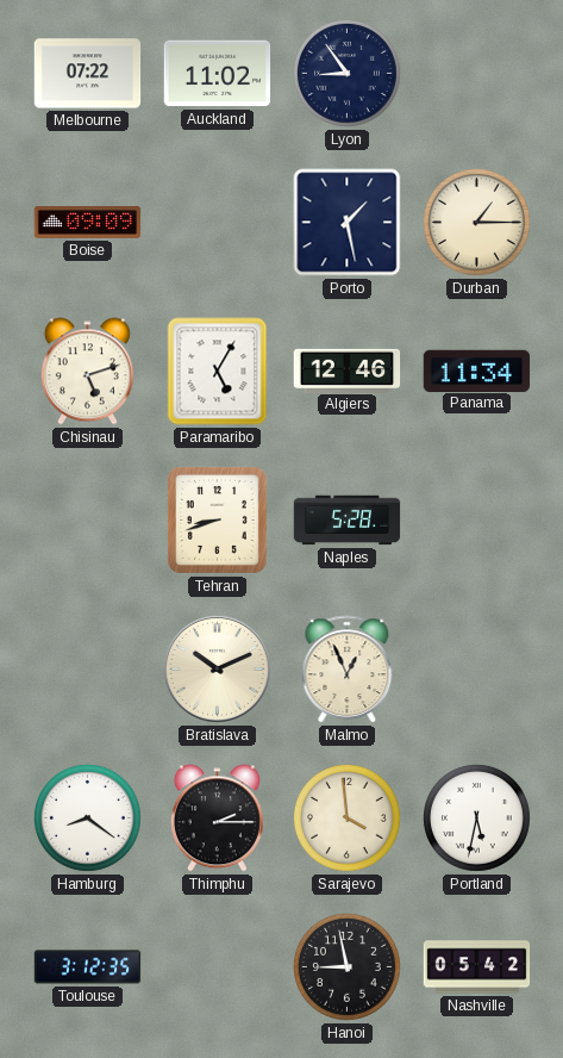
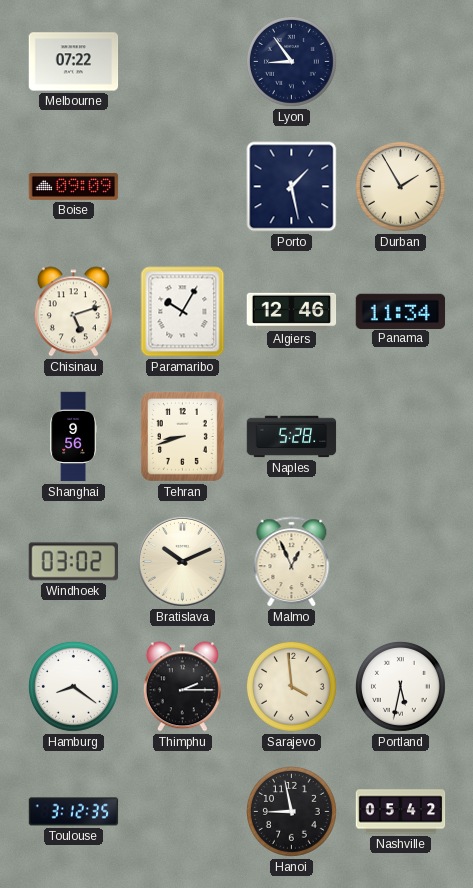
Auckland: 11:02 -> none (218, 74)
Durban: 1:15 -> 1:55 (401, 187)
Paramaribo: 5:05 -> 10:05 (183, 312)
Shanghai: none -> 9:56 (73, 437)
Windhoek: none -> 03:02 (73, 562)
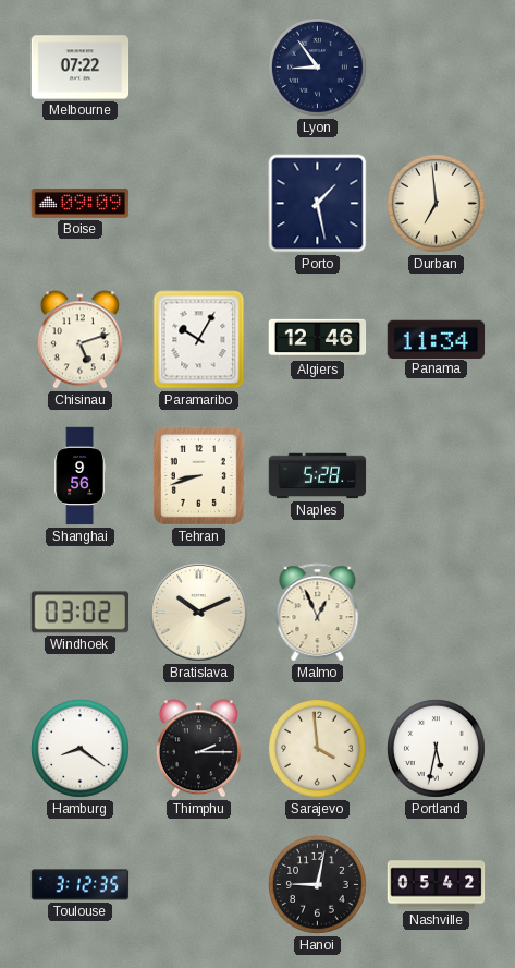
Durban: 1:55 -> 6:59 (437, 204)
Hanoi: 8:58 -> 9:02 (318, 885)
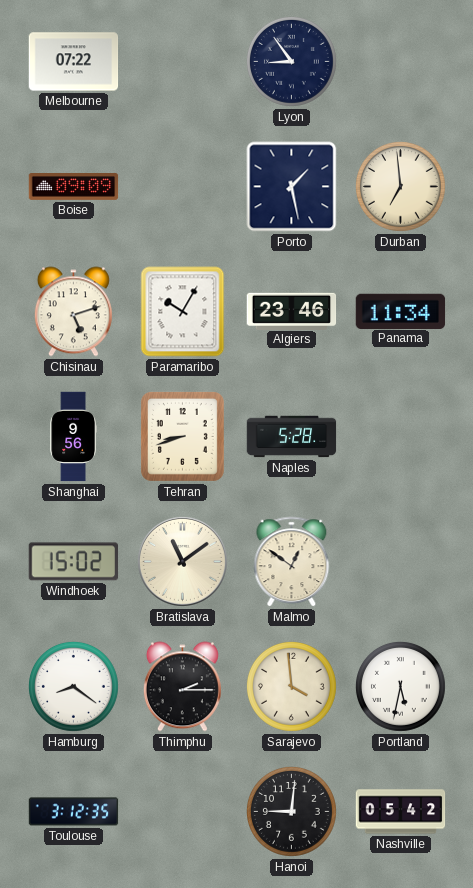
Algiers: 12:46 -> 23:46 (292, 311)
Windhoek: 03:02 -> 15:02 (73, 562)
Bratislava: 10:11 -> 11:09 (182, 561)
Malmo: 12:56 -> 12:51 (292, 562)
Hanoi: 9:02 -> 9:01 (292, 812)
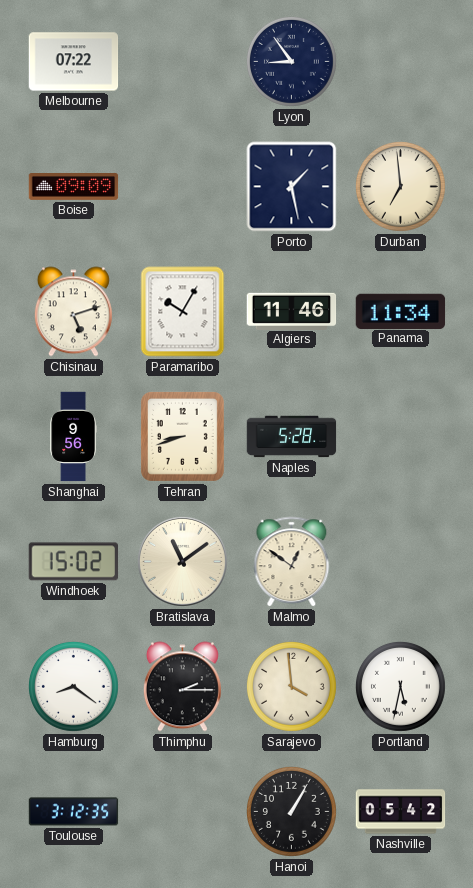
Algiers: 23:46 -> 11:46 (292, 311)
Hanoi: 9:01 -> 1:05 (292, 812)
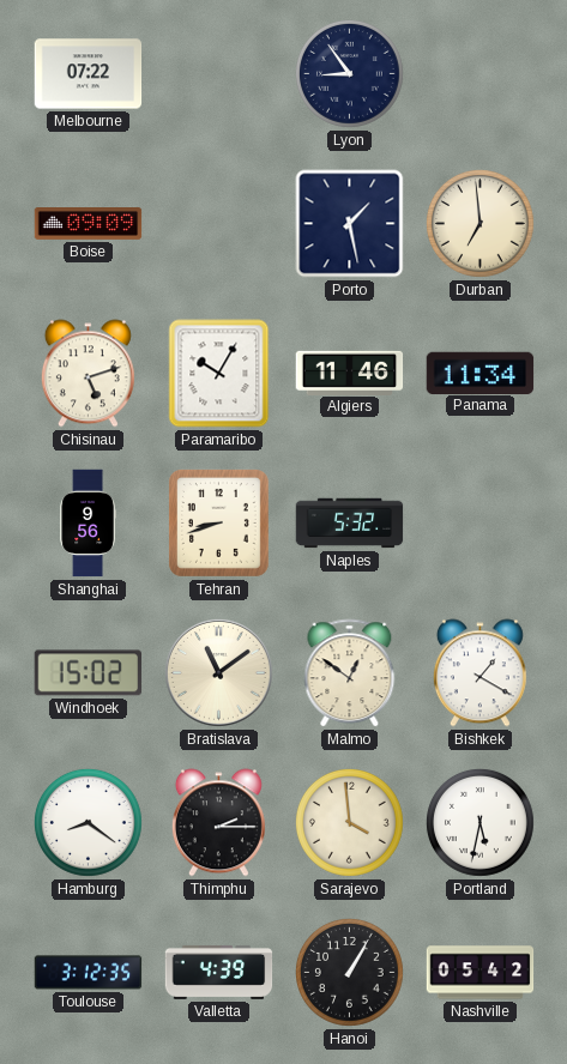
Naples: 5:28 -> 5:32 (350, 524)
Bishkek: none -> 1:20 (479, 673)
Valletta: none -> 4:39 (219, 972)
